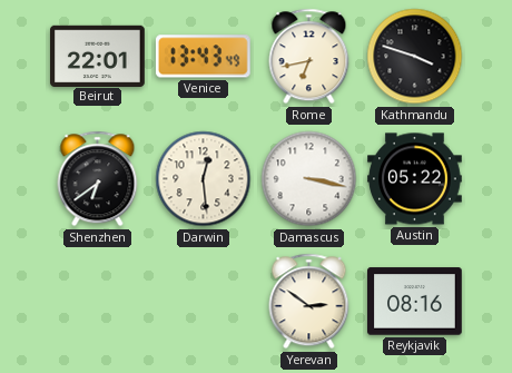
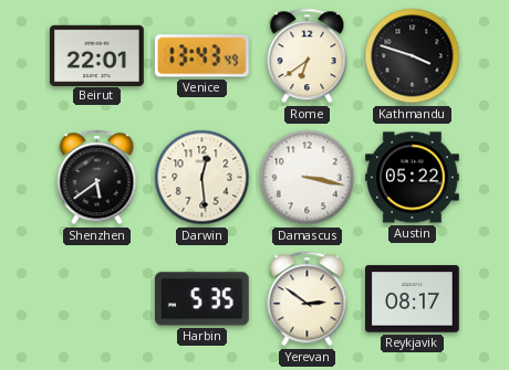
Rome: 6:43 -> 6:39 (308, 56)
Shenzhen: 6:39 -> 5:39 (97, 178)
Harbin: none -> 5:35 (201, 299)
Reykjavik: 08:16 -> 08:17 (413, 299)
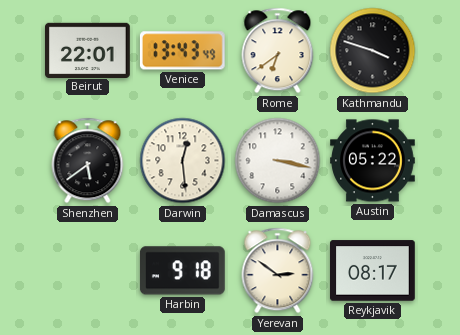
Harbin: 5:35 -> 9:18 (182, 271)
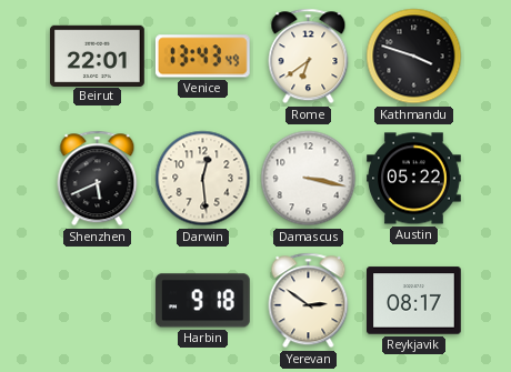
Shenzhen: 5:39 -> 5:41 (98, 179)
